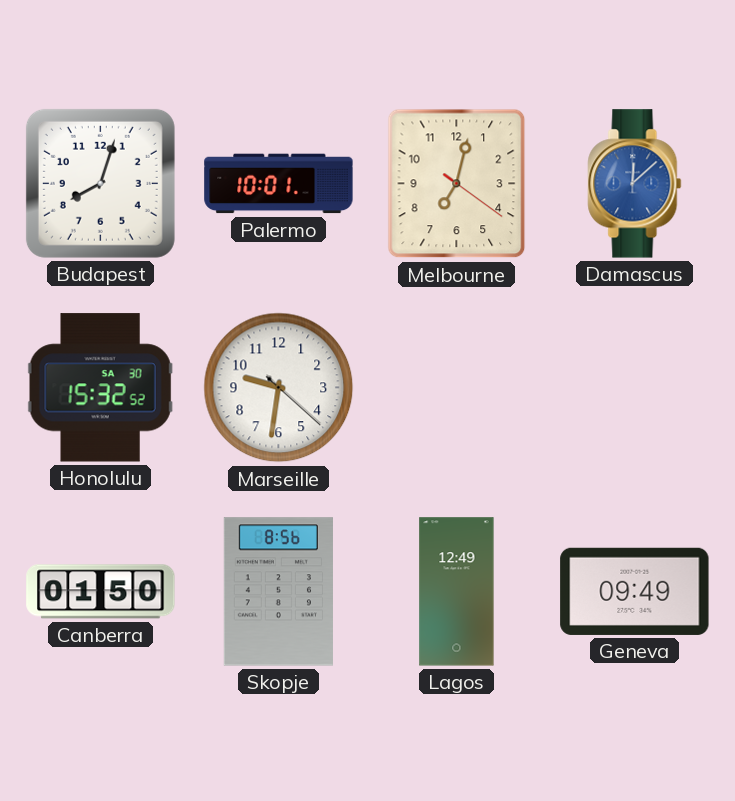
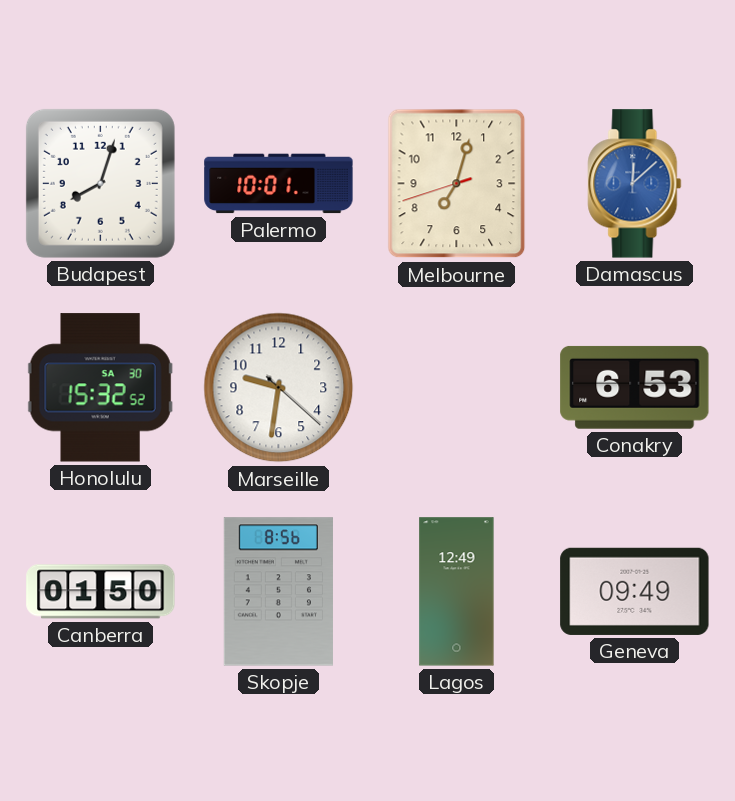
Melbourne: 7:02:21 -> 7:02:42 (457, 184)
Conakry: none -> 6:53 (635, 387)
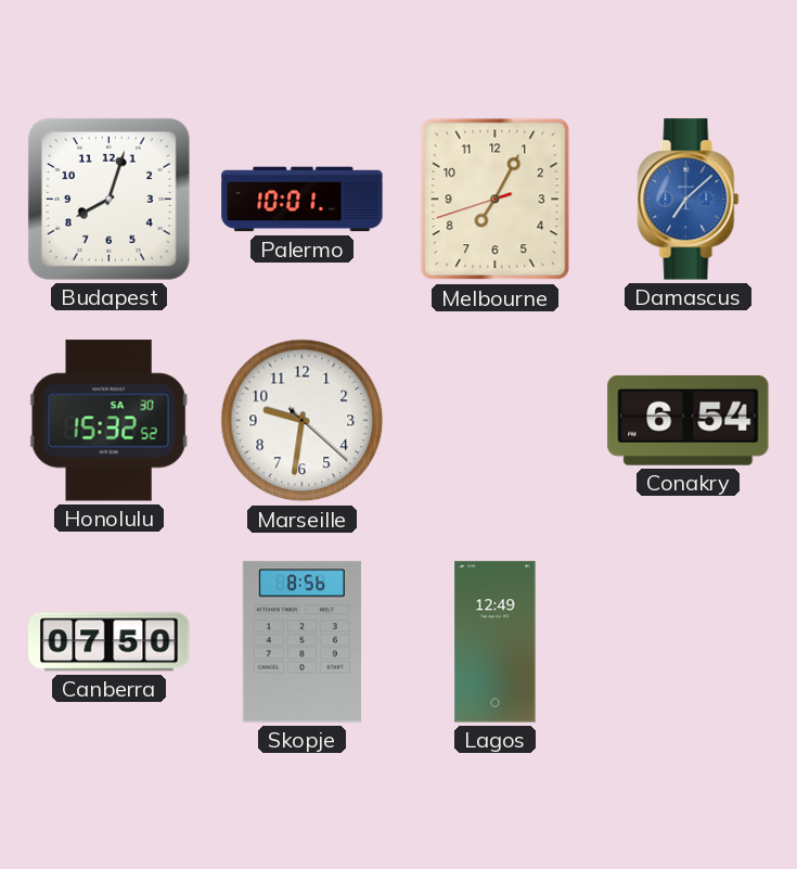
Melbourne: 7:02 -> 7:04 (496, 200)
Damascus: 12:08 -> 7:08 (689, 200)
Conakry: 6:53 -> 6:54 (689, 420)
Canberra: 01:50 -> 07:50 (110, 642)
Geneva: 09:49 -> none (635, 591)
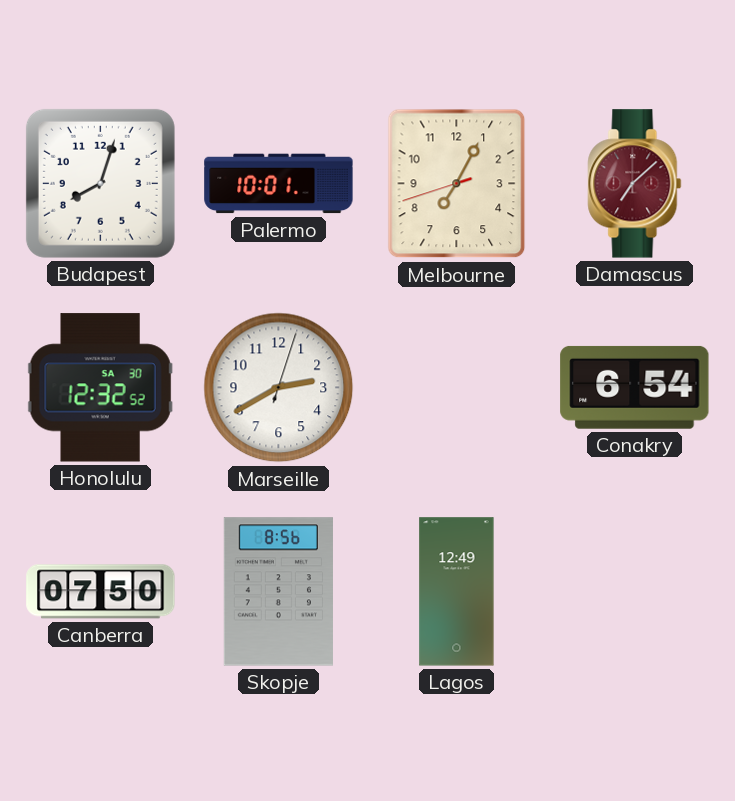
Damascus dial: blue -> burgundy (635, 184)
Honolulu: 15:32 -> 12:32 (100, 388)
Marseille: 9:31 -> 2:40 (279, 388)
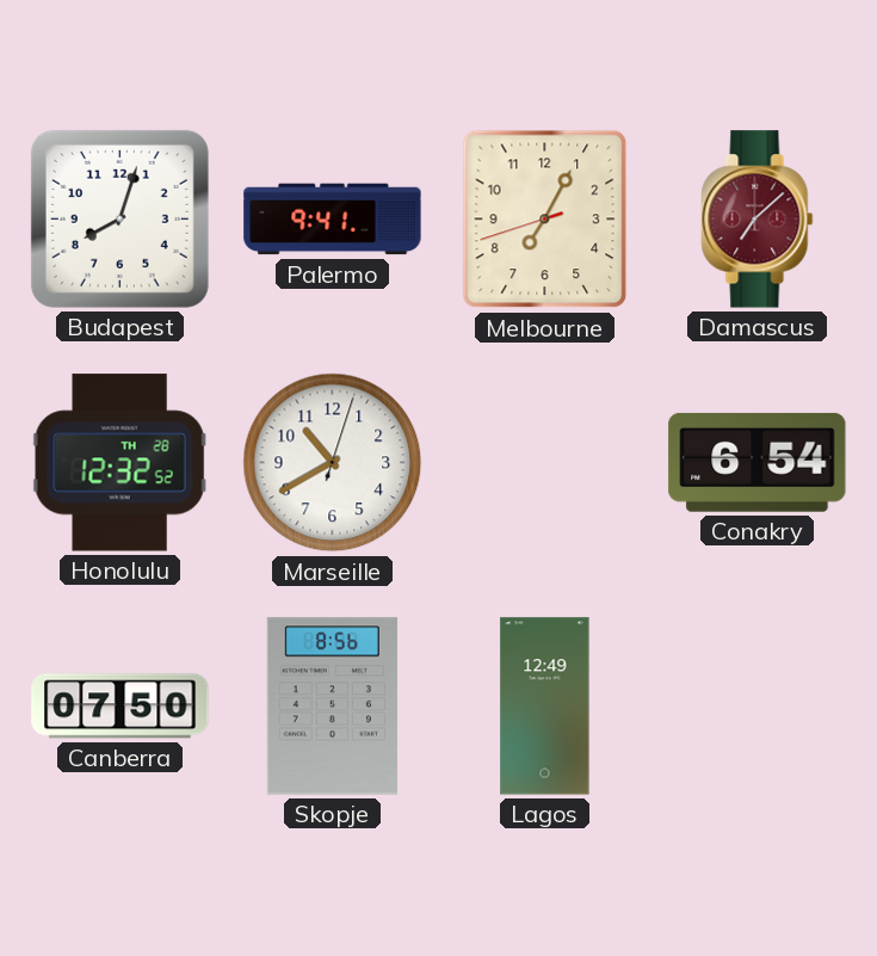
Palermo: 10:01 -> 9:41 (333, 220)
Honolulu date: SA 30 -> TH 28 (119, 463)
Marseille: 2:40 -> 10:40 (333, 463)
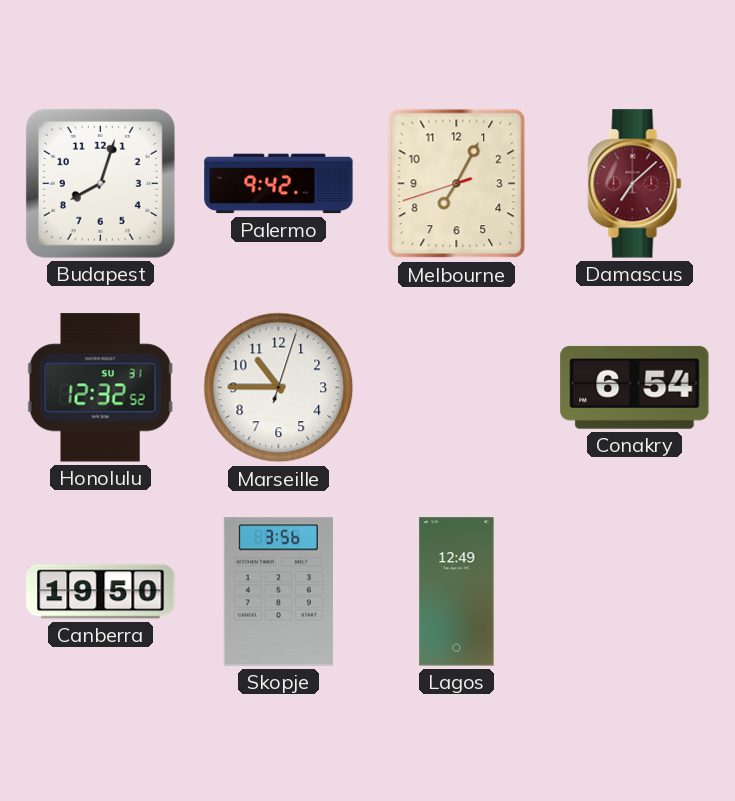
Palermo: 9:41 -> 9:42 (279, 184)
Honolulu date: TH 28 -> SU 31 (100, 388)
Marseille: 10:40 -> 10:45 (279, 388)
Canberra: 07:50 -> 19:50 (101, 592)
Skopje: 8:56 -> 3:56 (278, 592)
